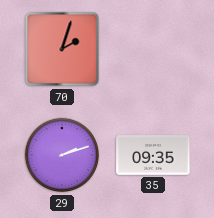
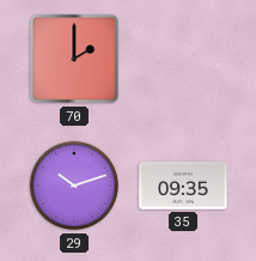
70: 2:03 -> 2:00 (74, 59)
29: 2:12 -> 10:12 (74, 186)
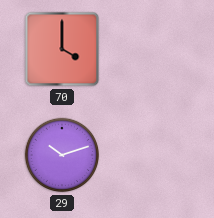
70: 2:00 -> 4:00 (62, 49)
35: 09:35 -> none (183, 186)
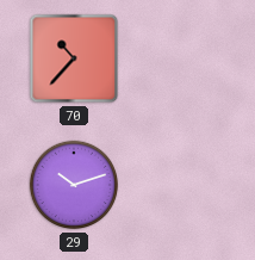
70: 4:00 -> 10:37 (74, 58)
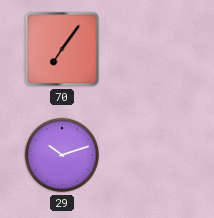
70: 10:37 -> 7:06 (62, 49)
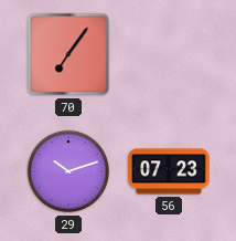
56: none -> 07:23 (169, 171)
